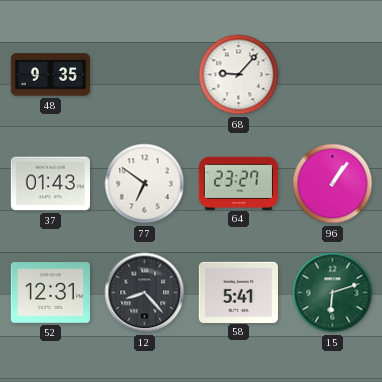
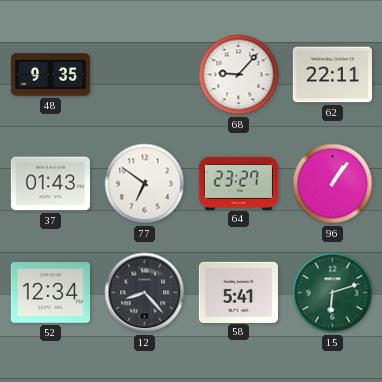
62: none -> 22:11 (332, 75)
52: 12:31 -> 12:34 (50, 293)
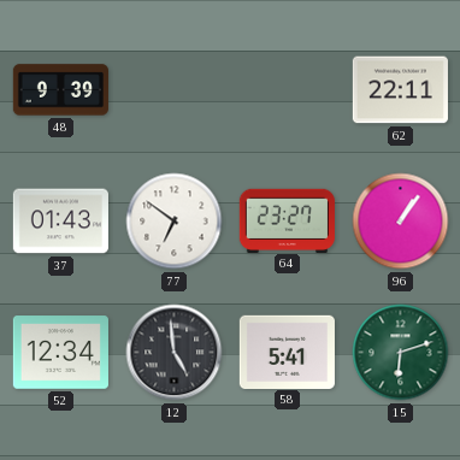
48: 9:35 -> 9:39 (60, 90)
68: 9:07 -> none (239, 75)
12: 8:23 -> 4:59 (175, 353)
